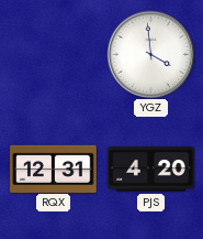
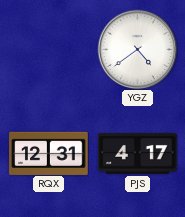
YGZ: 3:59 -> 4:39 (137, 49)
PJS: 4:20 -> 4:17 (138, 154)
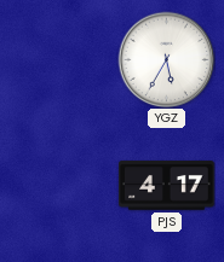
YGZ: 4:39 -> 5:35 (166, 59)
RQX: 12:31 -> none (49, 153)
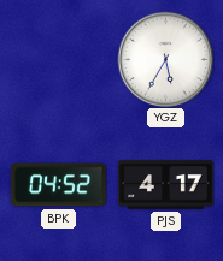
BPK: none -> 04:52 (59, 185)
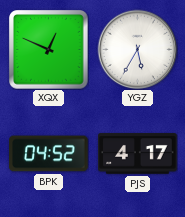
XQX: none -> 12:49 (49, 50)
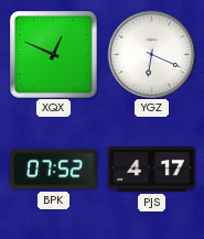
YGZ: 5:35 -> 6:19 (151, 54)
BPK: 04:52 -> 07:52 (54, 170)
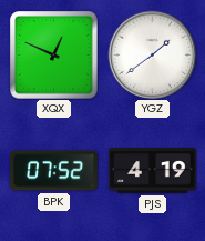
YGZ: 6:19 -> 1:39 (152, 54)
PJS: 4:17 -> 4:19 (153, 171)
